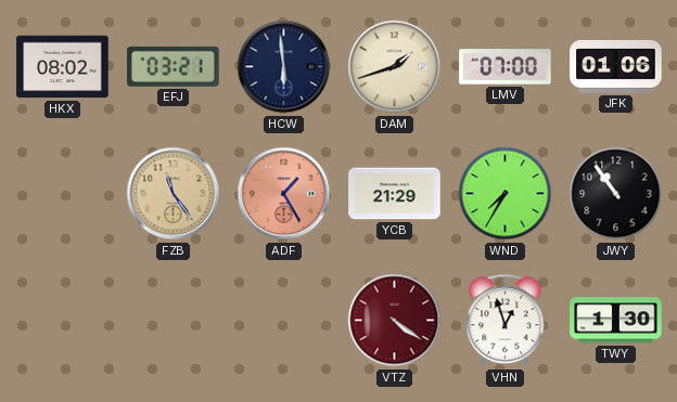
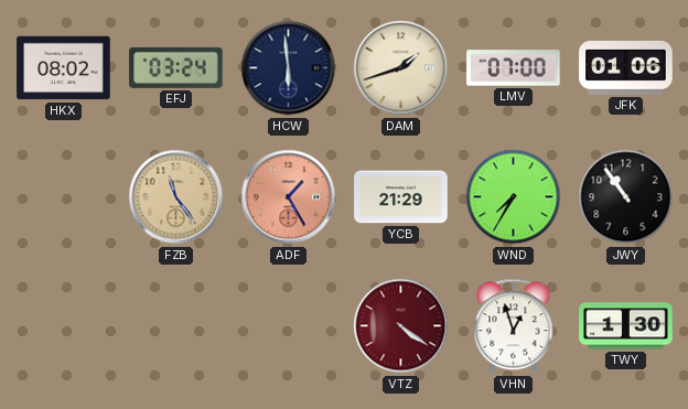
EFJ: 03:21 -> 03:24 (176, 67)
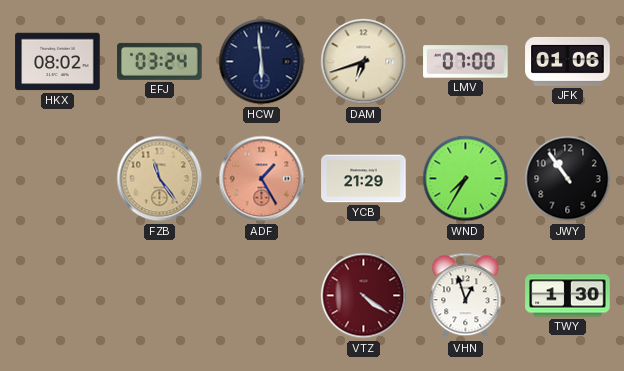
DAM: 1:42 -> 6:42 (364, 62)
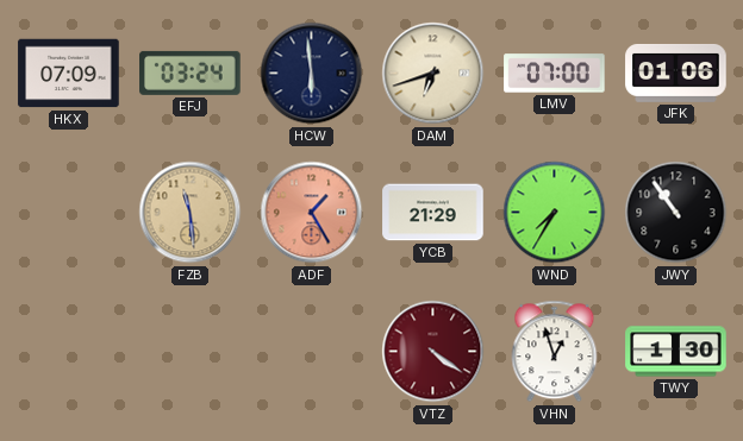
HKX: 08:02 -> 07:09 (69, 74)
FZB: 11:24 -> 11:29 (191, 213)
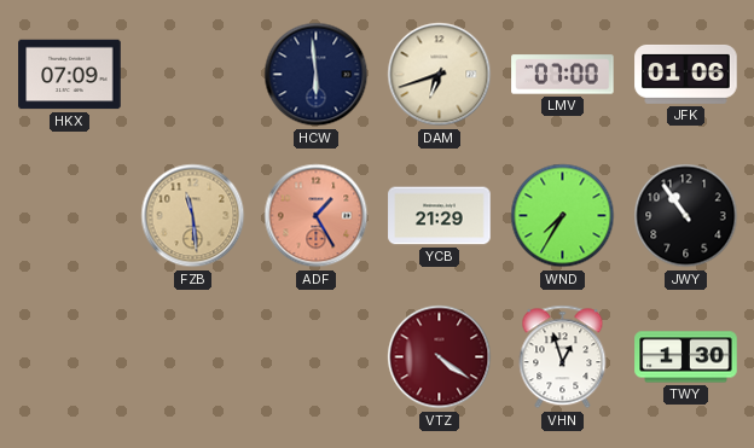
EFJ: 03:24 -> none (191, 73)
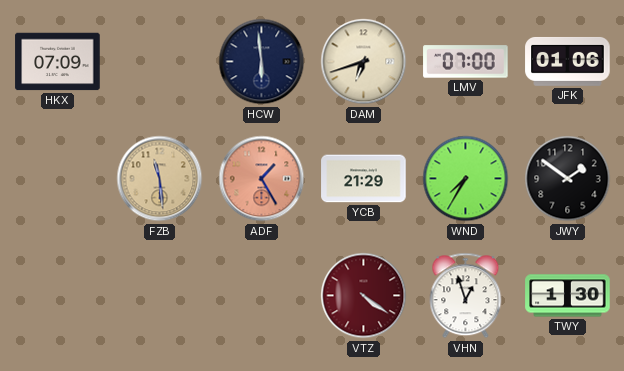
JWY: 10:54 -> 1:51 (568, 179)
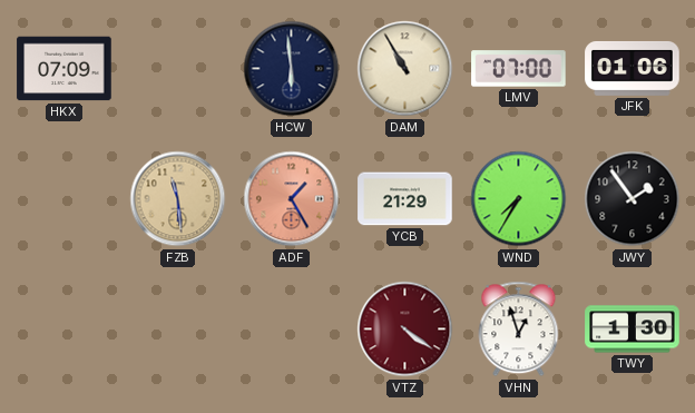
DAM: 6:42 -> 10:55 (405, 69)
JWY: 1:51 -> 1:54 (633, 199)
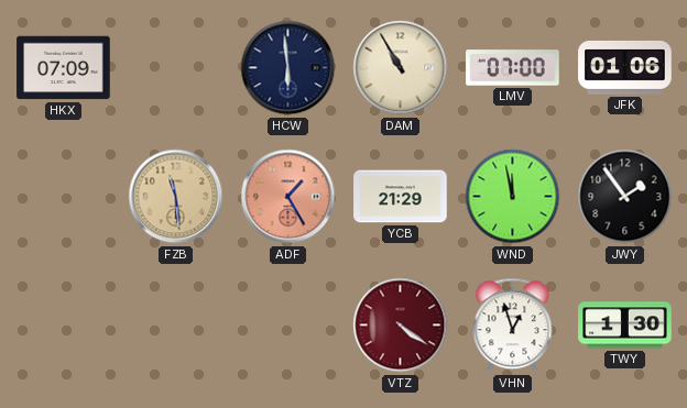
WND: 7:35 -> 11:58 (513, 197)
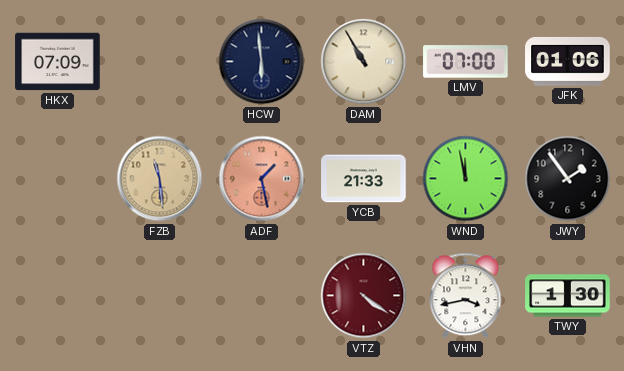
ADF: 1:25 -> 1:28 (262, 179)
YCB: 21:29 -> 21:33 (364, 179)
VHN: 12:57 -> 3:43 (466, 296)
